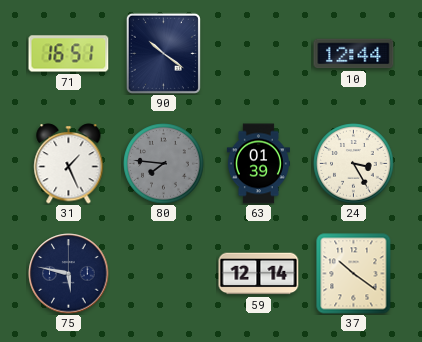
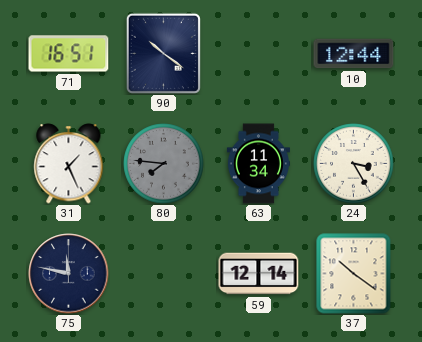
63: 01:39 -> 11:34 (258, 164)
75: 5:47 -> 11:47 (69, 274)
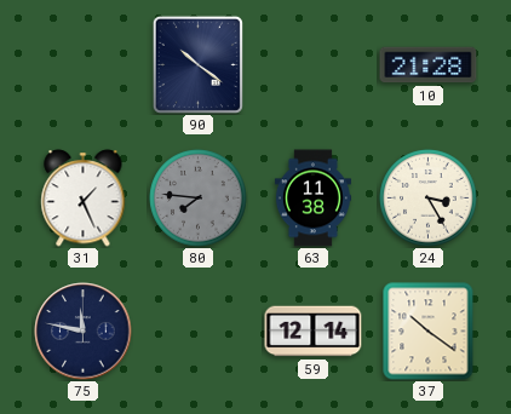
71: 16:51 -> none (69, 54)
10: 12:44 -> 21:28 (429, 65)
63: 11:34 -> 11:38 (312, 199)
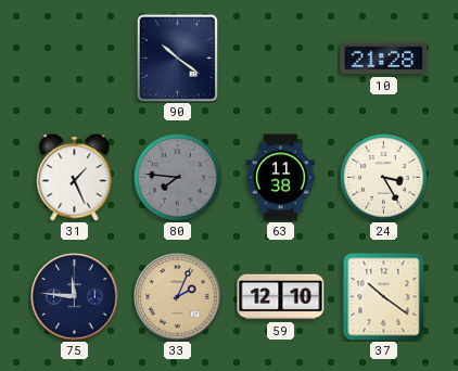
75: 11:47 -> 11:46 (75, 297)
33: none -> 2:04 (178, 297)
59: 12:14 -> 12:10 (281, 297)
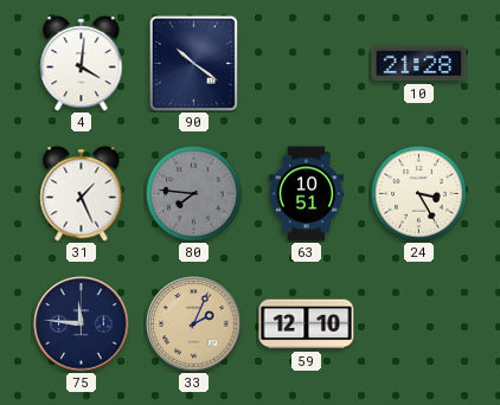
4: none -> 4:01 (82, 64)
63: 11:38 -> 10:51 (306, 194)
37: 10:21 -> none (384, 297)
